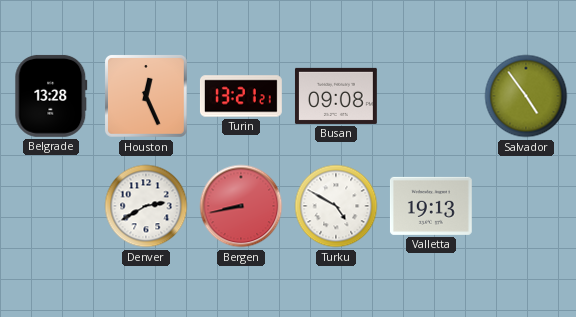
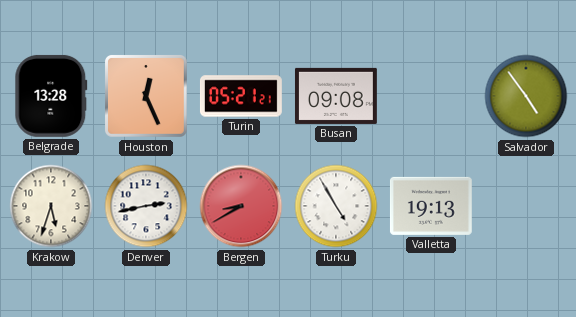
Turin: 13:21 -> 05:21 (241, 96)
Krakow: none -> 5:33 (51, 206)
Denver: 2:40 -> 2:43 (146, 206)
Bergen: 8:43 -> 8:40 (241, 206)
Turku: 4:50 -> 4:55 (336, 206)
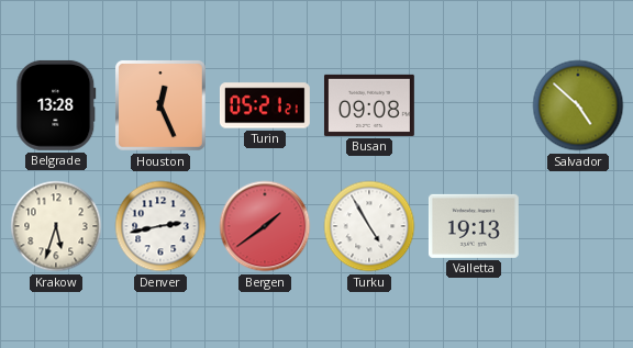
Salvador: 4:54 -> 4:52 (578, 105)
Bergen: 8:40 -> 1:39 (265, 226)
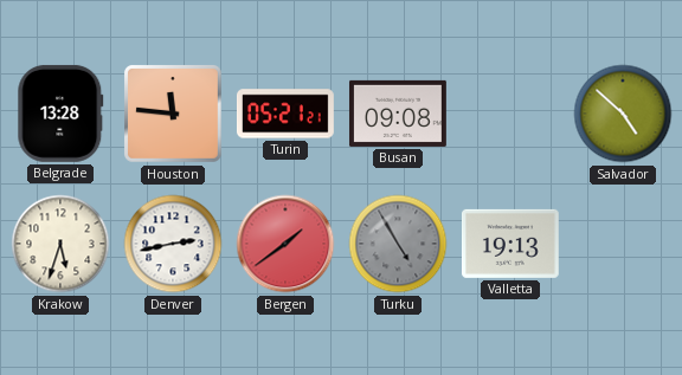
Houston: 12:26 -> 11:46 (174, 115)
Turku dial: white -> grey (398, 244)
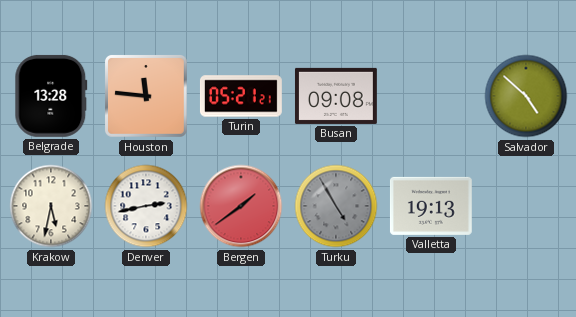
Krakow: 5:33 -> 5:32 (51, 206)
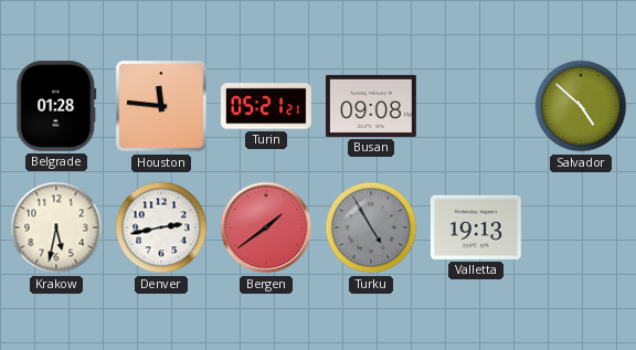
Belgrade: 13:28 -> 01:28 (56, 106)
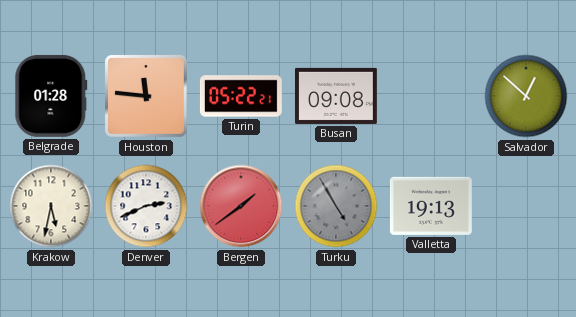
Turin: 05:21 -> 05:22 (241, 96)
Salvador: 4:52 -> 12:52 (526, 96)
Denver: 2:43 -> 2:41 (146, 206)
